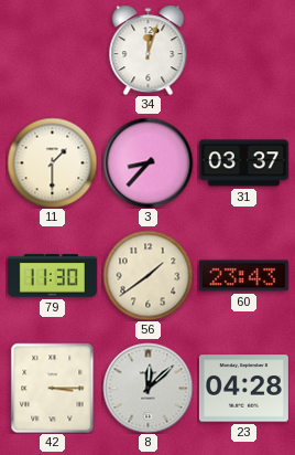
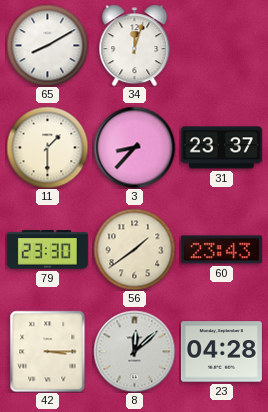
65: none -> 8:10 (47, 45)
31: 03:37 -> 23:37 (221, 148)
79: 11:30 -> 23:30 (47, 250)
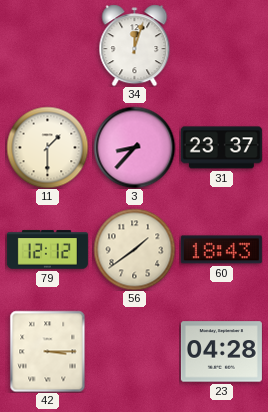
65: 8:10 -> none (47, 45)
79: 23:30 -> 12:12 (47, 250)
60: 23:43 -> 18:43 (221, 250)
8: 12:08 -> none (134, 351)
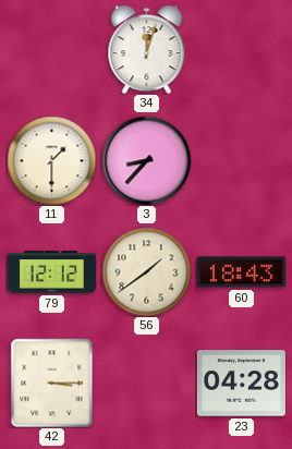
31: 23:37 -> none (221, 148)
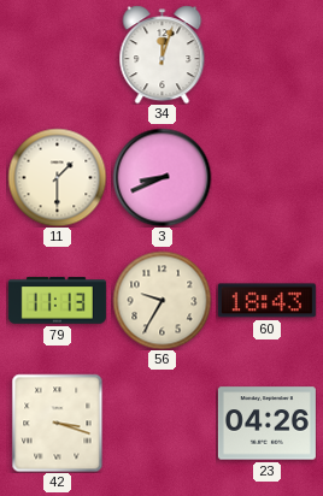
3: 8:37 -> 8:41 (161, 177)
79: 12:12 -> 11:13 (57, 301)
56: 1:39 -> 9:35 (161, 300)
42: 3:15 -> 3:18 (58, 423)
23: 04:28 -> 04:26 (266, 424)
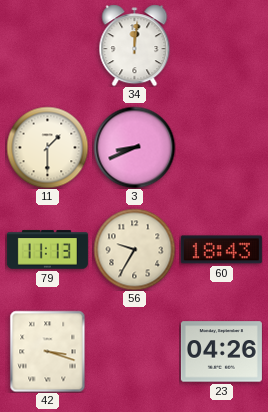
34: 12:03 -> 12:01 (135, 45)
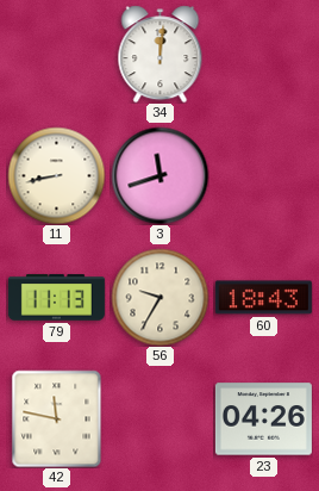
11: 1:30 -> 8:43 (56, 175)
3: 8:41 -> 11:42 (159, 175)
42: 3:18 -> 11:47 (57, 418)
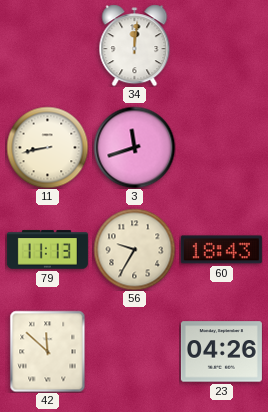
42: 11:47 -> 11:52 (48, 351)
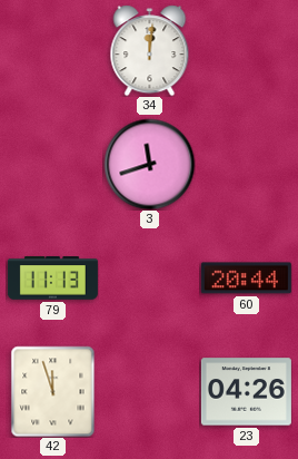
11: 8:43 -> none (47, 147)
56: 9:35 -> none (134, 249)
60: 18:43 -> 20:44 (246, 279)
42: 11:52 -> 11:57 (53, 391)
